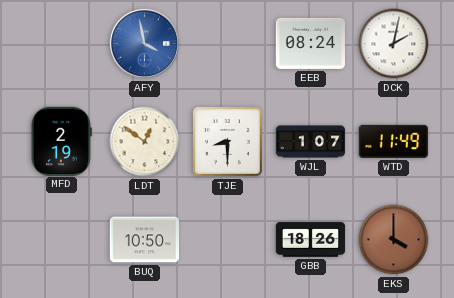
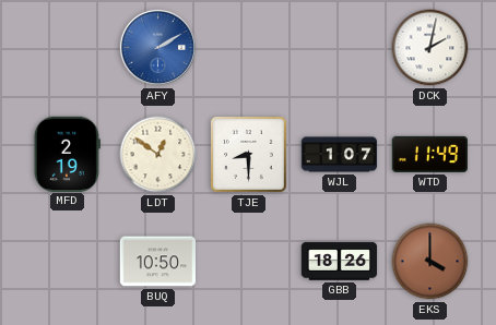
AFY: 3:58 -> 2:10 (157, 47)
EEB: 08:24 -> none (310, 43)
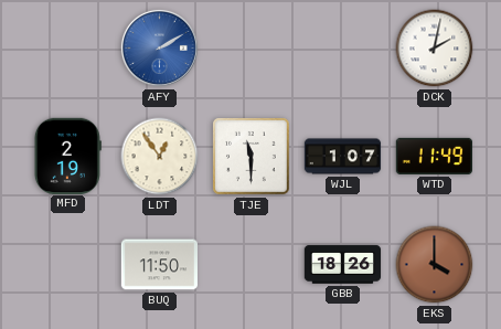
LDT: 12:51 -> 12:54 (160, 157)
TJE: 8:30 -> 11:30 (252, 157)
BUQ: 10:50 -> 11:50 (160, 265)
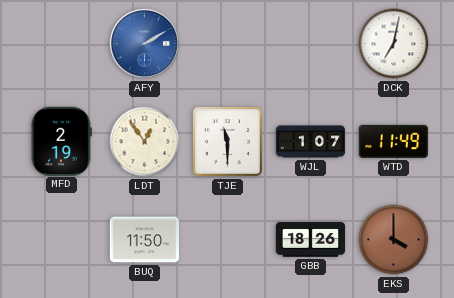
DCK: 2:02 -> 7:02 (394, 44)
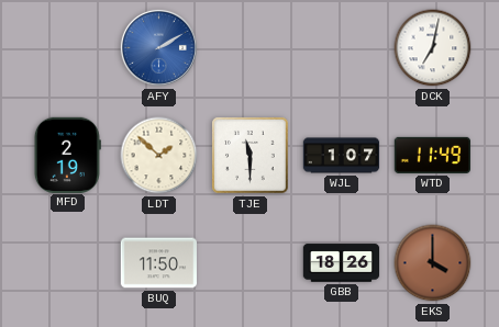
LDT: 12:54 -> 1:52 (159, 156)
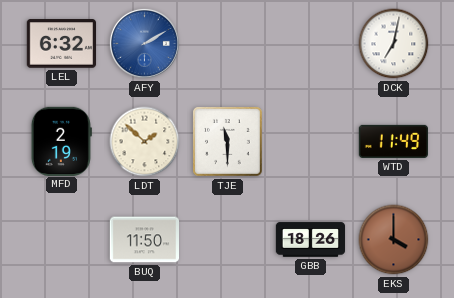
LEL: none -> 6:32 (62, 44)
WJL: 1:07 -> none (342, 156)
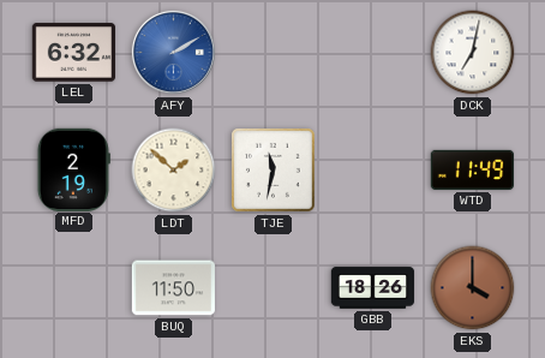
TJE: 11:30 -> 11:32 (274, 171)
